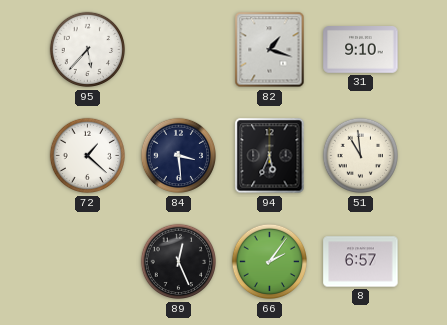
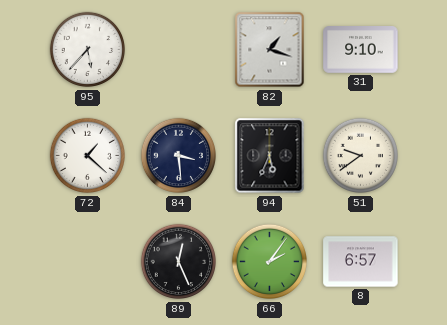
51: 10:59 -> 9:39 (361, 156)
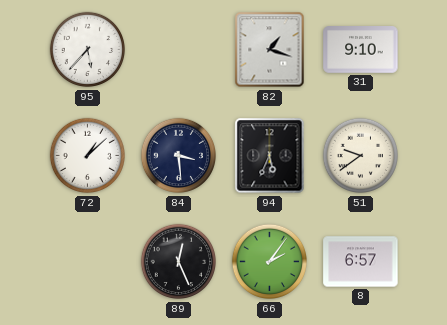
72: 1:22 -> 1:08 (88, 156)
